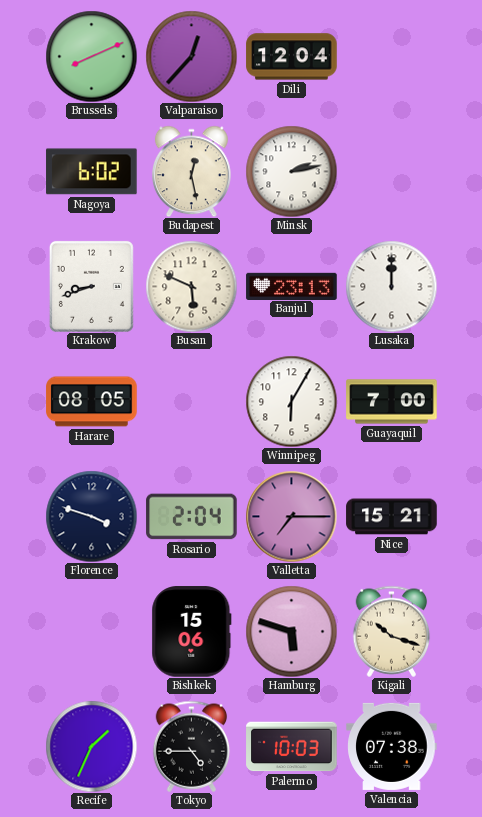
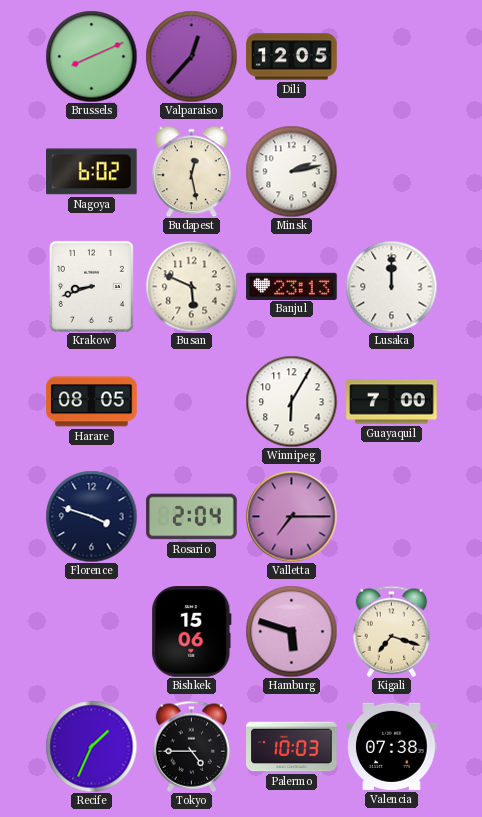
Dili: 12:04 -> 12:05 (292, 57)
Nice: 15:21 -> none (392, 517)
Kigali: 10:18 -> 7:18 (392, 631)
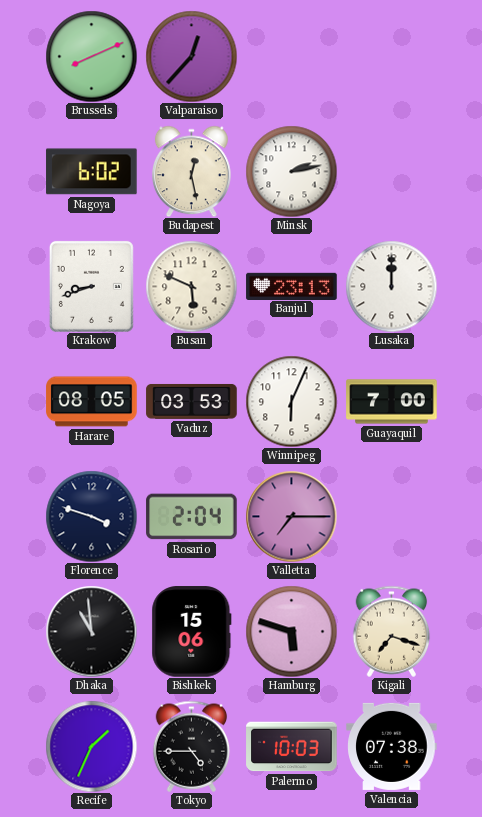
Dili: 12:05 -> none (292, 57)
Vaduz: none -> 03:53 (192, 401)
Winnipeg: 6:05 -> 6:04 (291, 401)
Dhaka: none -> 10:59 (91, 631)
